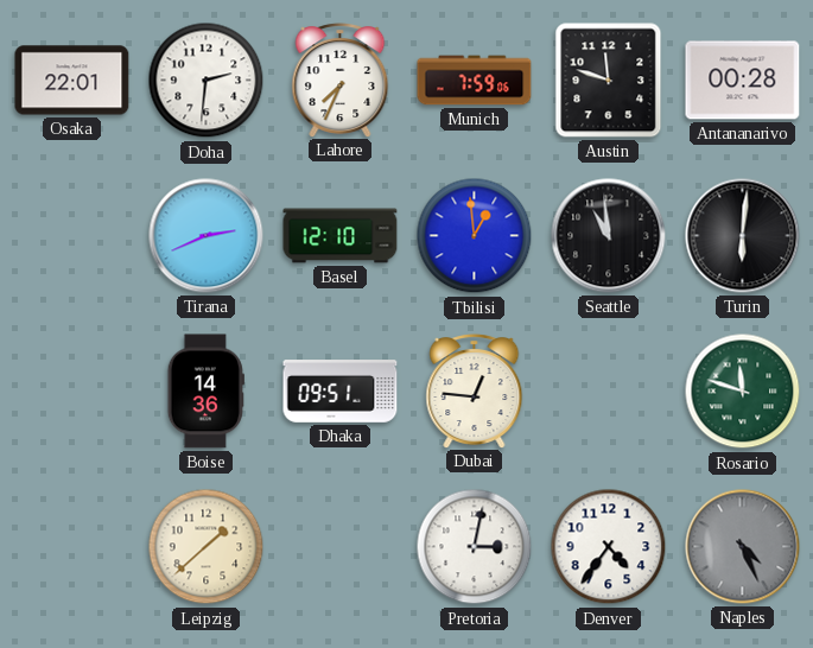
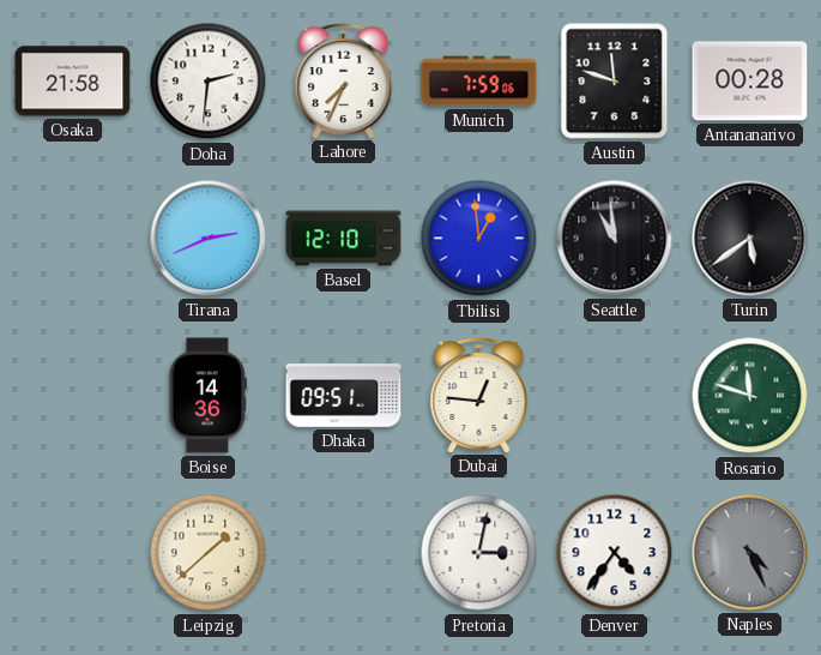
Osaka: 22:01 -> 21:58 (73, 82)
Turin: 6:01 -> 5:39 (750, 239)
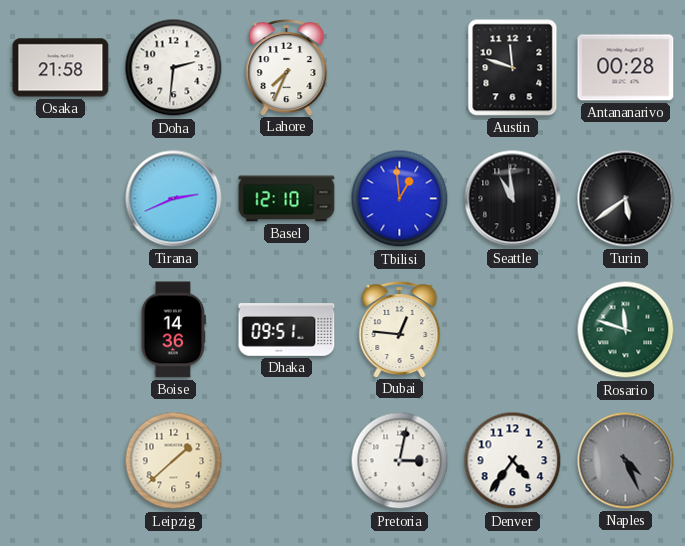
Munich: 7:59 -> none (479, 82)
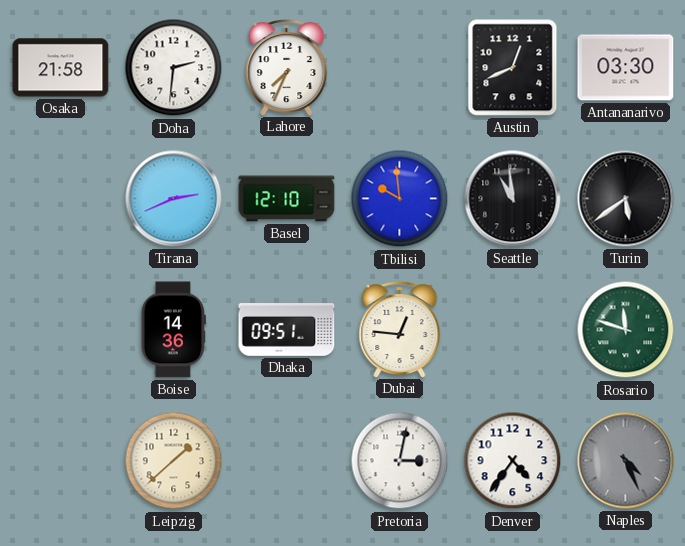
Austin: 11:48 -> 12:41 (513, 68)
Antananarivo: 00:28 -> 03:30 (626, 68)
Tbilisi: 12:59 -> 9:59 (400, 199)
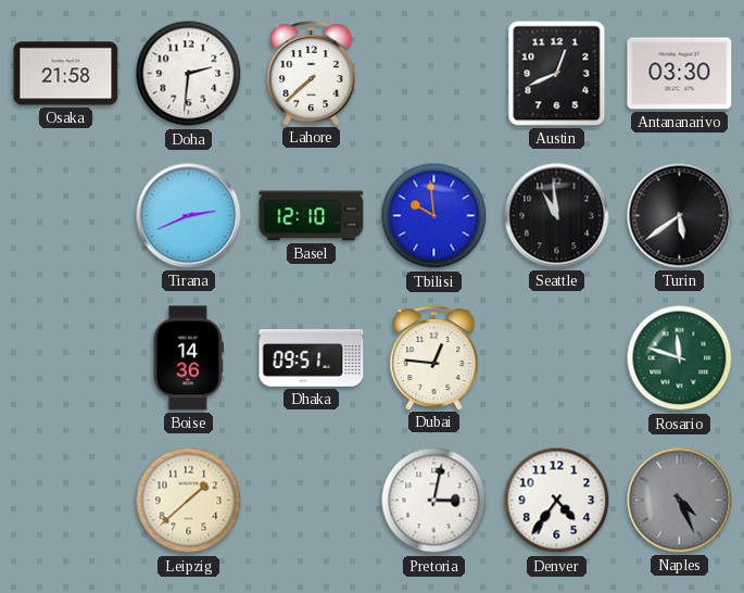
Lahore: 7:34 -> 7:38 (312, 74)
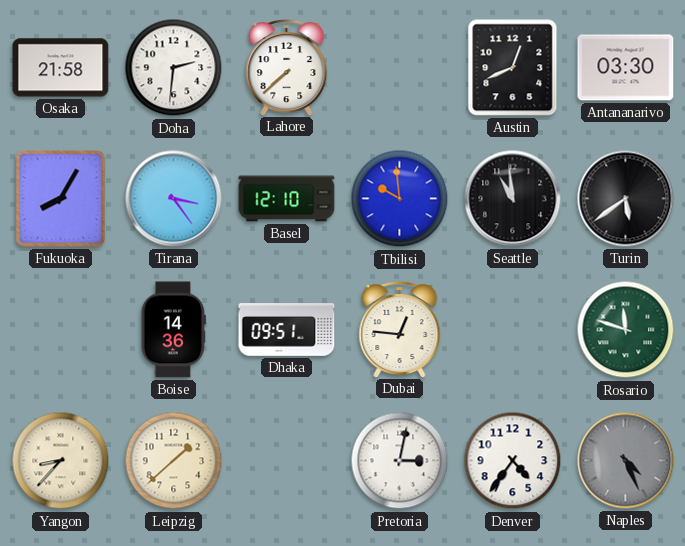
Fukuoka: none -> 8:05 (61, 199)
Tirana: 2:41 -> 3:24 (174, 199)
Yangon: none -> 8:37 (61, 461)
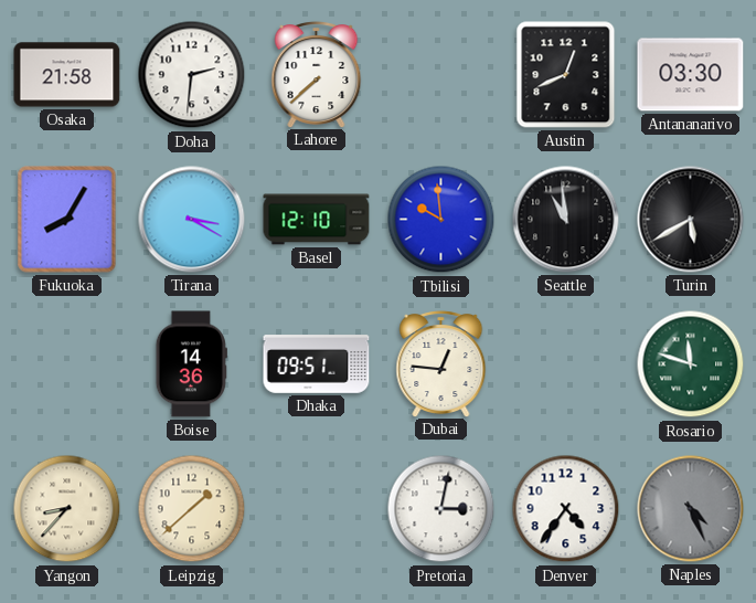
Tirana: 3:24 -> 3:20 (192, 220)
Turin: 5:39 -> 5:40 (691, 220)
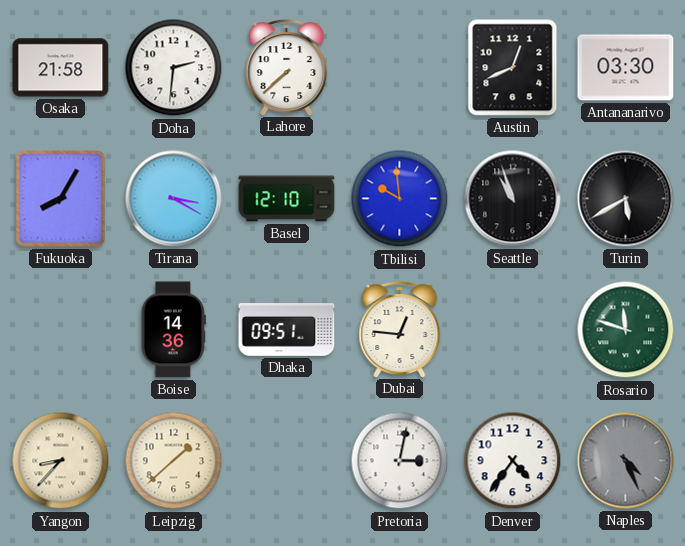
Seattle: 10:59 -> 10:57 (513, 199)
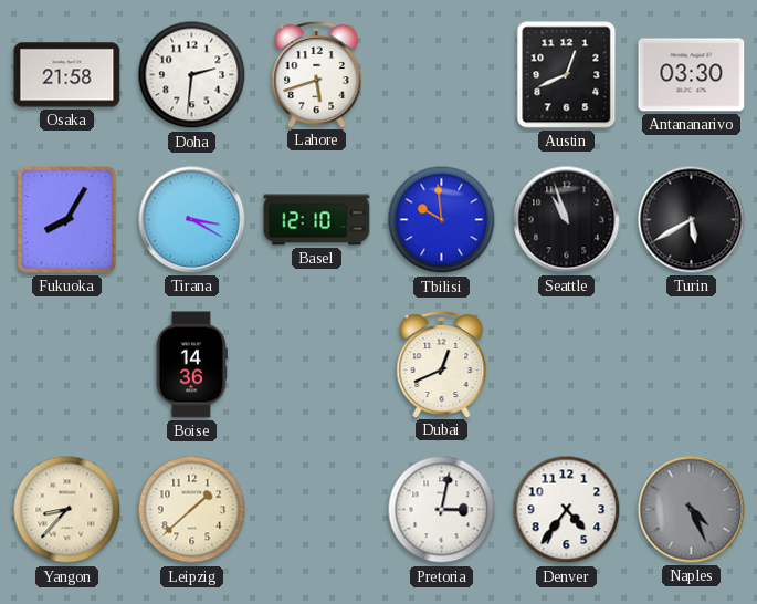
Lahore: 7:38 -> 5:42 (317, 75)
Dhaka: 09:51 -> none (287, 330)
Dubai: 12:46 -> 12:41 (442, 365)
Rosario: 11:48 -> none (626, 330)
